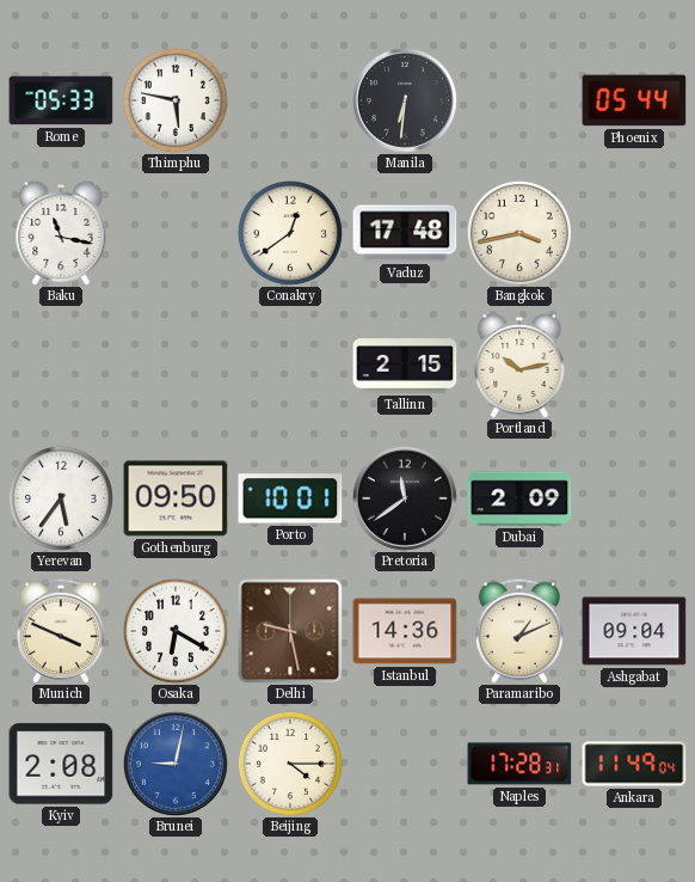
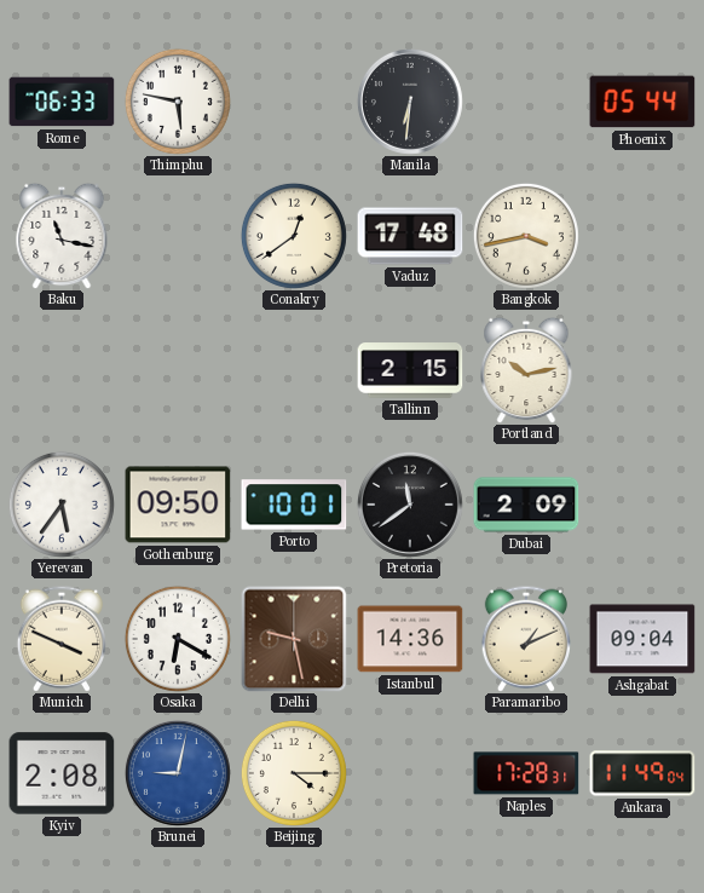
Rome: 05:33 -> 06:33 (62, 102)
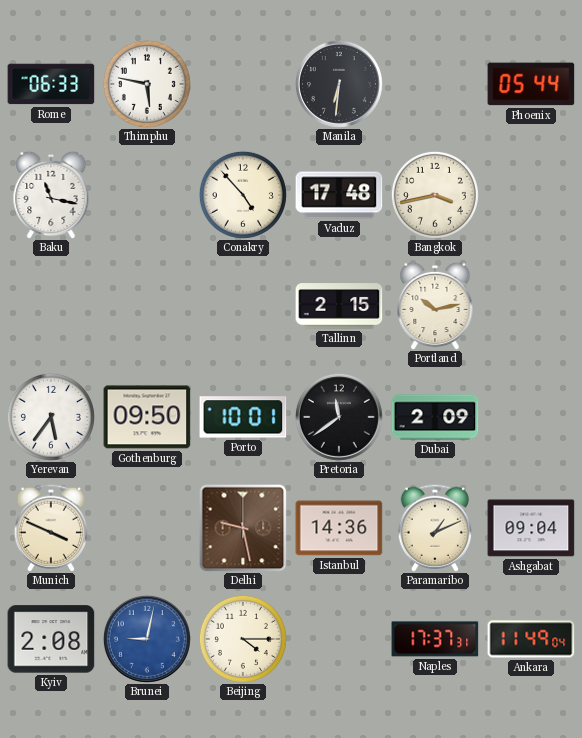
Conakry: 12:39 -> 4:53 (243, 195)
Osaka: 6:20 -> none (178, 639)
Naples: 17:28 -> 17:37 (435, 639)
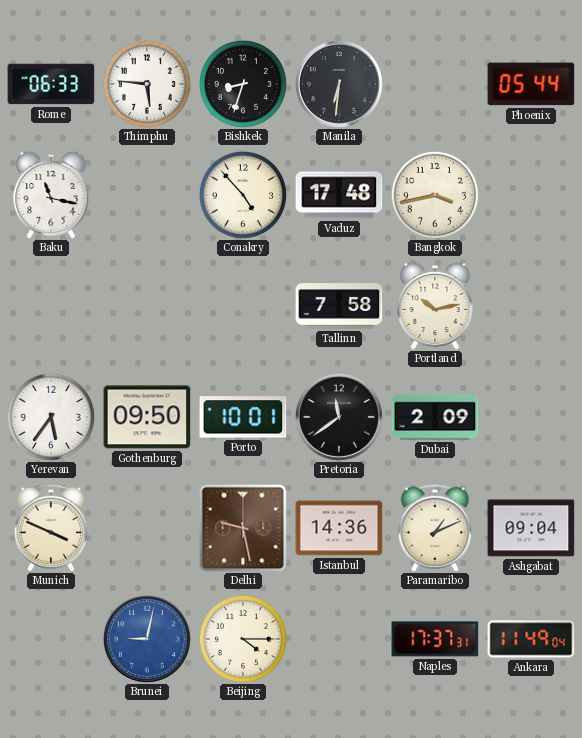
Thimphu: 5:47 -> 5:46 (147, 84)
Bishkek: none -> 8:33 (243, 84)
Tallinn: 2:15 -> 7:58 (339, 306)
Kyiv: 2:08 -> none (51, 639)
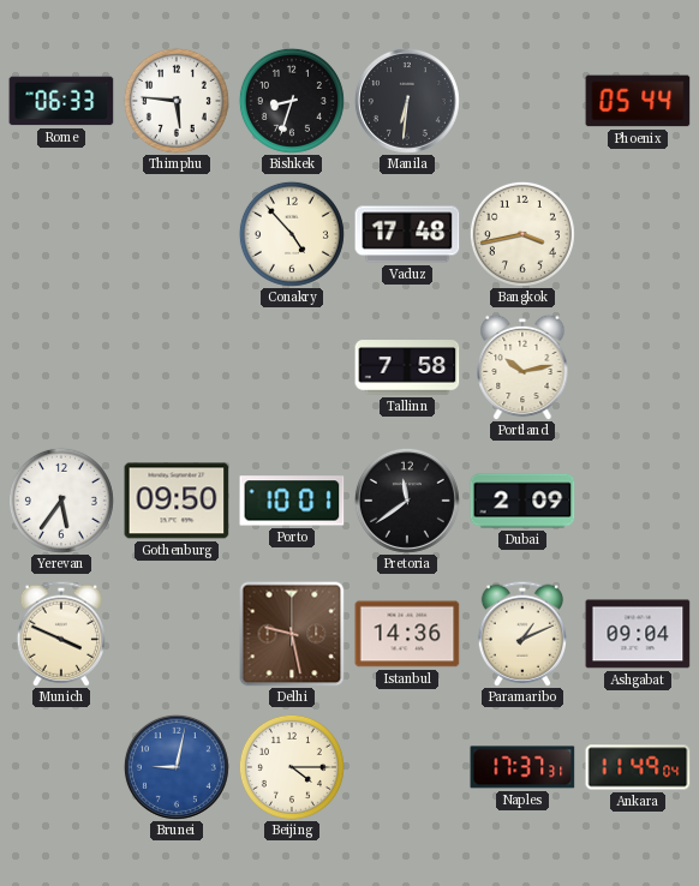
Baku: 11:17 -> none (51, 195)
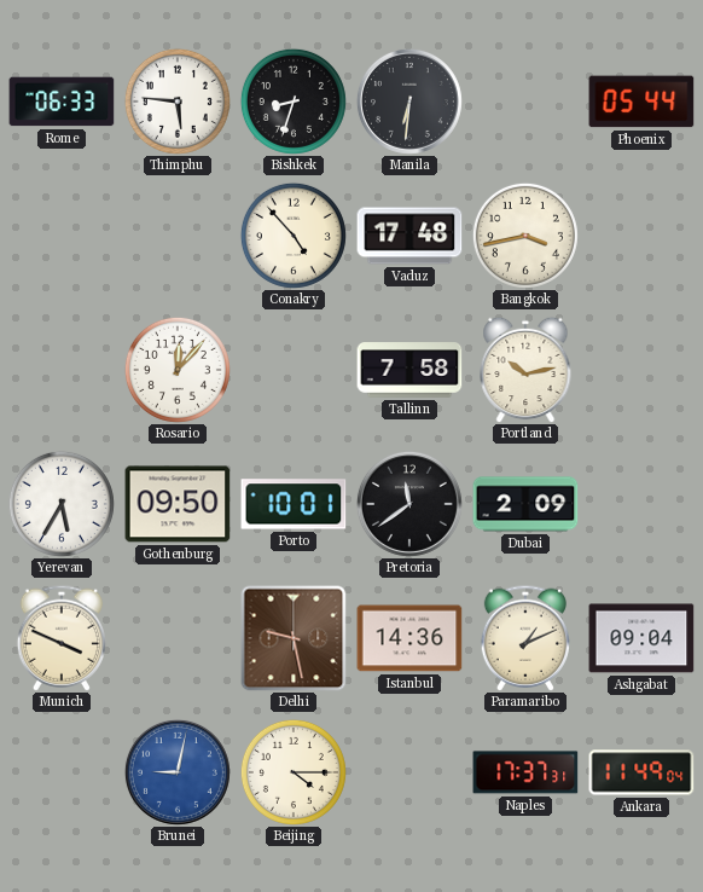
Rosario: none -> 12:07 (178, 370)
Yerevan: 5:36 -> 5:35 (62, 504)
